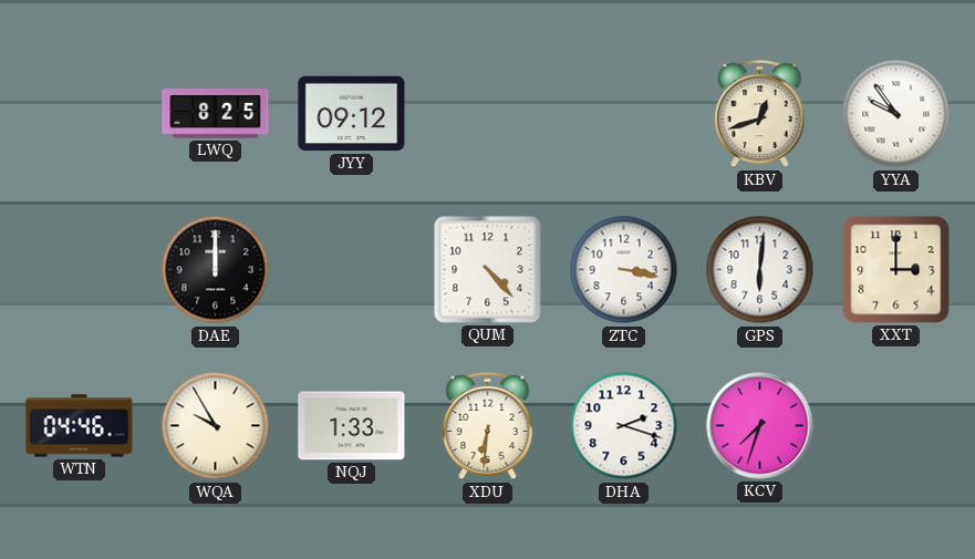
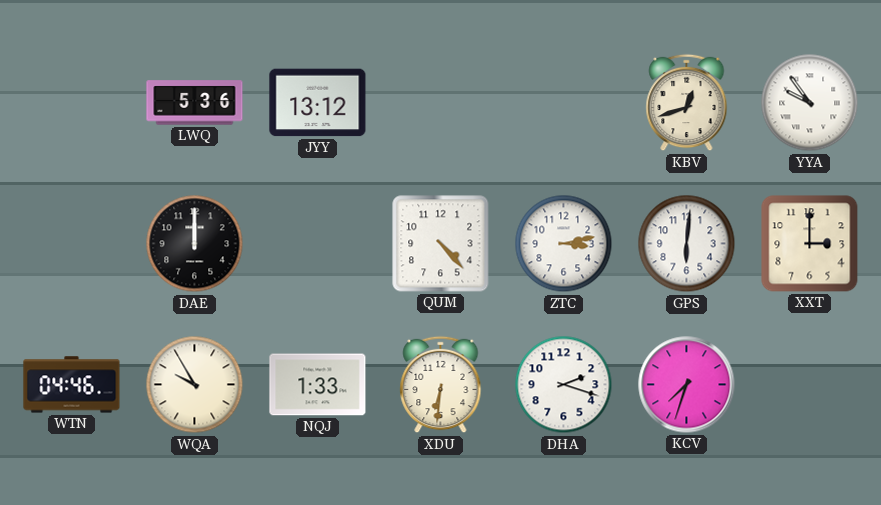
LWQ: 8:25 -> 5:36 (195, 103)
JYY: 09:12 -> 13:12 (318, 103)
ZTC: 3:17 -> 3:13 (564, 244)
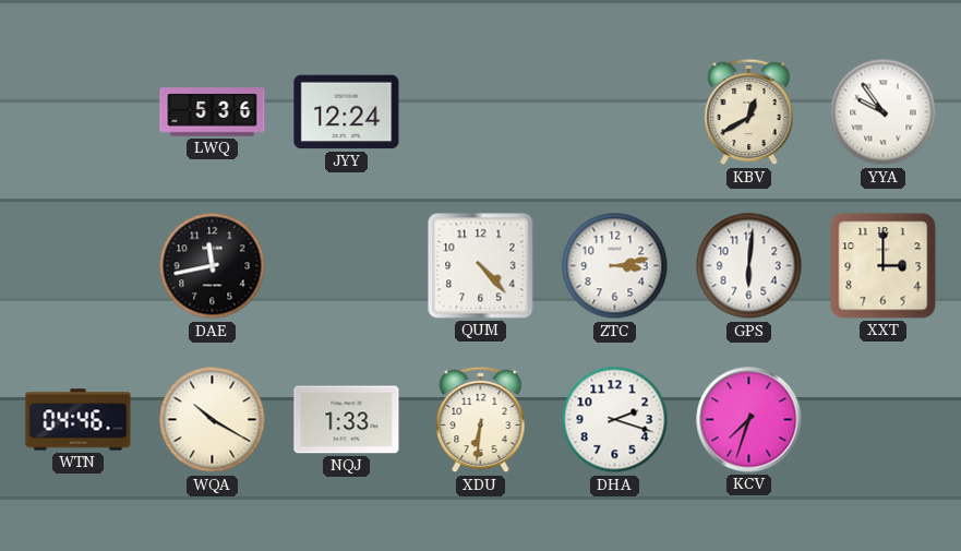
JYY: 13:12 -> 12:24 (347, 112)
KBV: 12:42 -> 12:40 (749, 112)
DAE: 12:00 -> 11:43 (213, 266)
WQA: 9:55 -> 10:20 (213, 420)
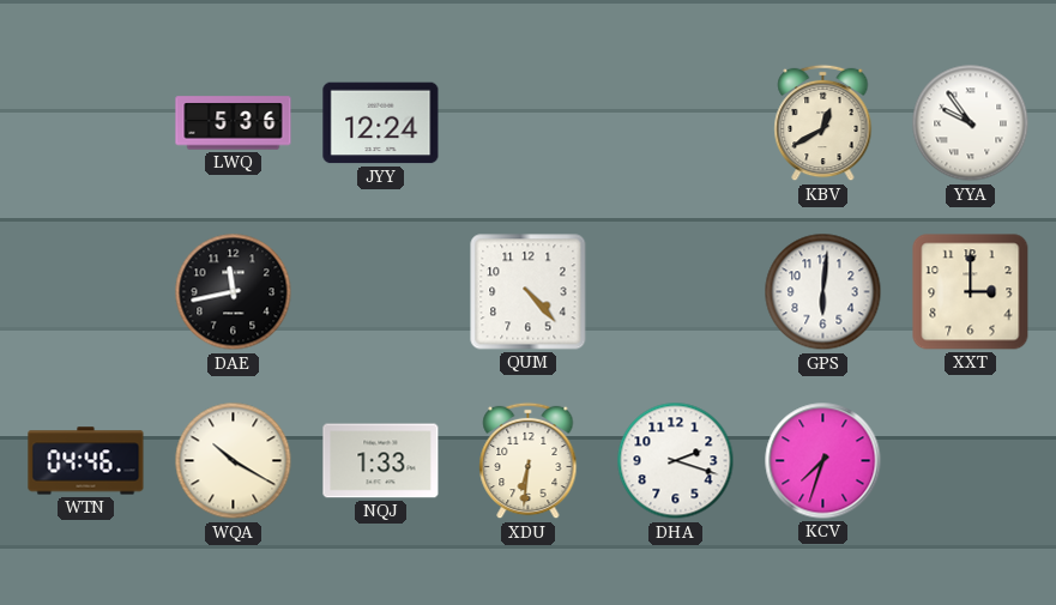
ZTC: 3:13 -> none (615, 266)
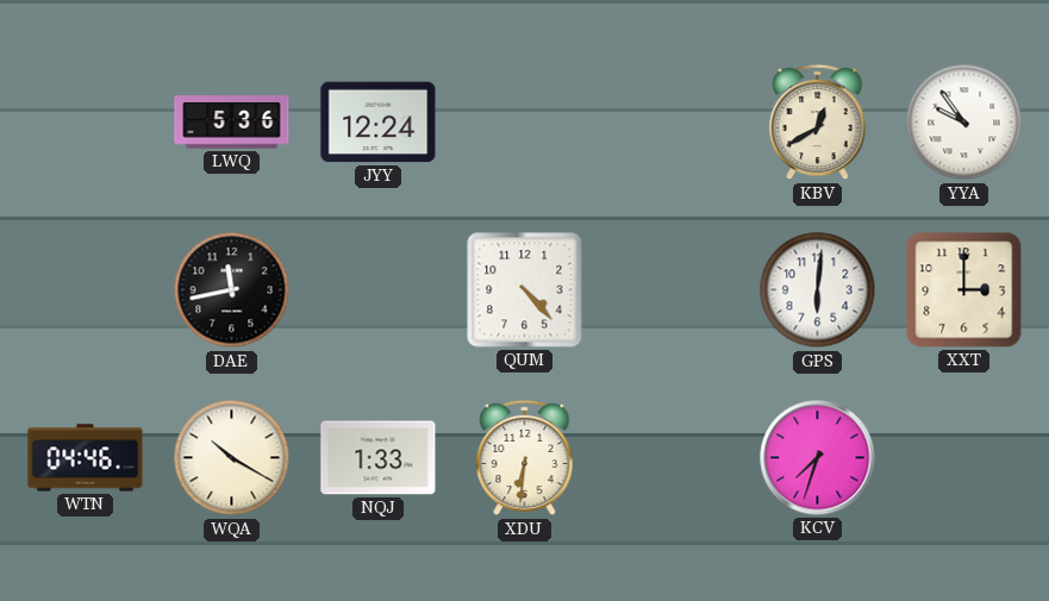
DHA: 2:18 -> none (676, 461)
